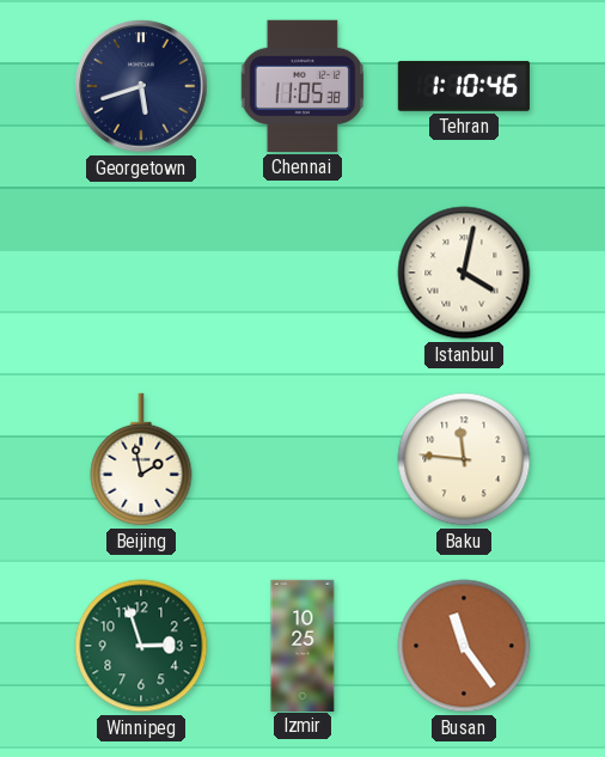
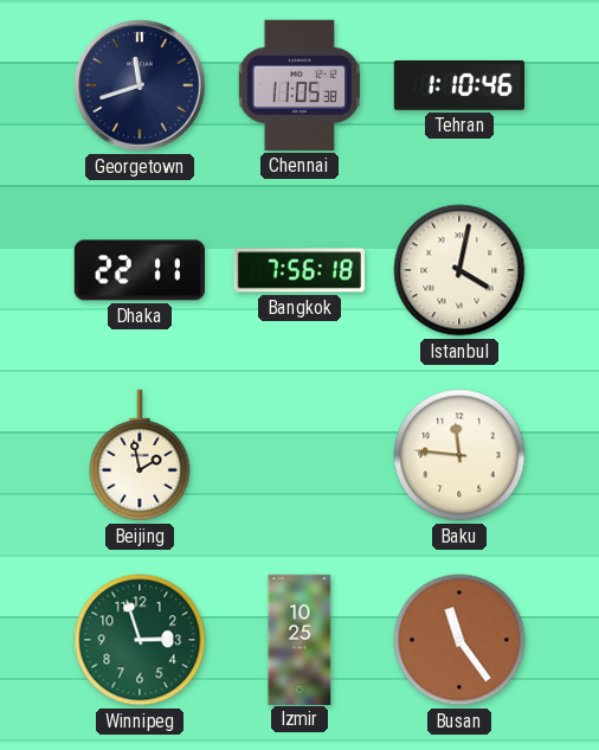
Georgetown: 5:42 -> 11:42 (140, 85)
Dhaka: none -> 22:11 (140, 270)
Bangkok: none -> 7:56 (298, 270)
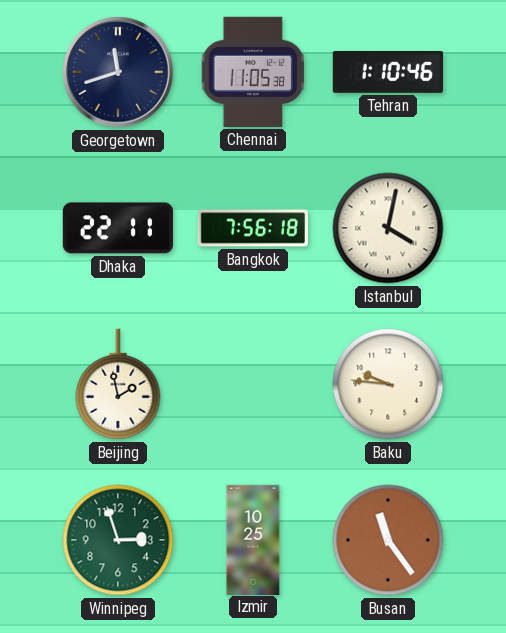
Baku: 11:46 -> 9:46 (388, 384)
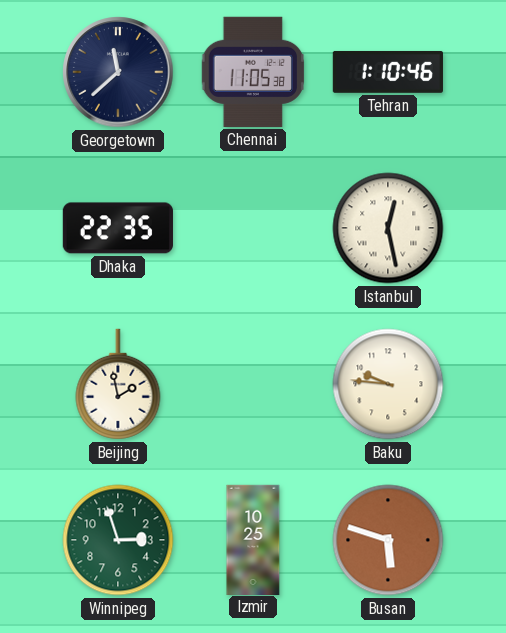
Georgetown: 11:42 -> 11:38 (118, 72)
Dhaka: 22:11 -> 22:35 (118, 228)
Bangkok: 7:56 -> none (252, 228)
Istanbul: 4:02 -> 12:28 (388, 228)
Busan: 11:24 -> 5:48 (388, 540)
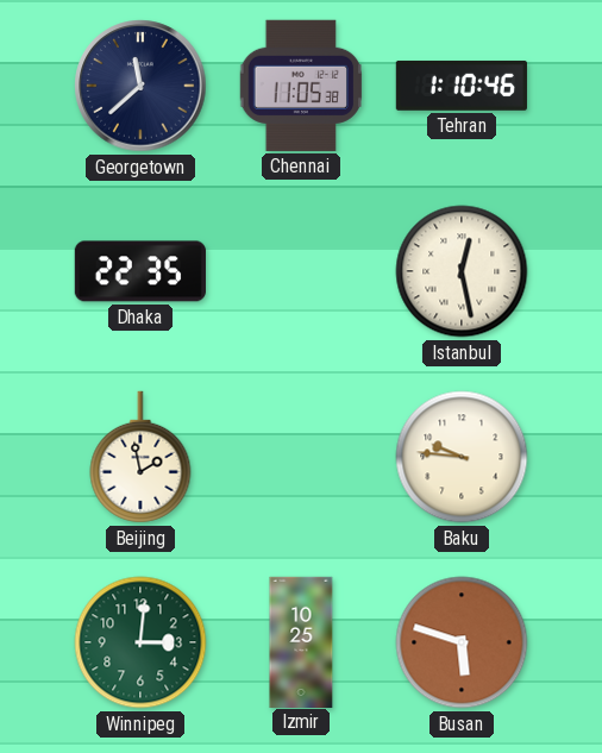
Winnipeg: 2:57 -> 3:01 (140, 642)
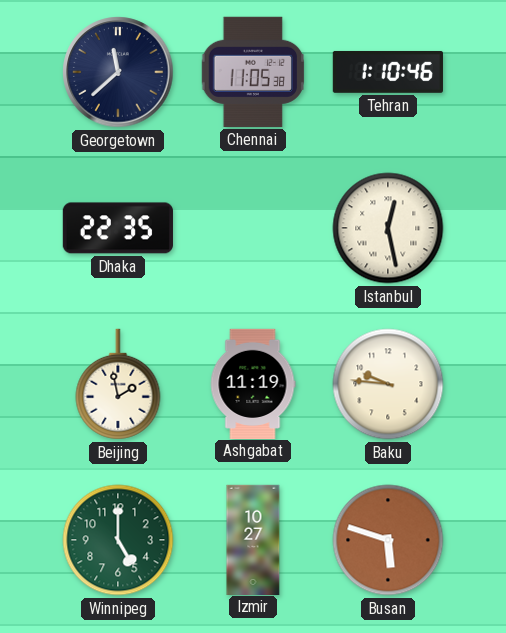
Ashgabat: none -> 11:19 (253, 383)
Winnipeg: 3:01 -> 5:00 (118, 540)
Izmir: 10:25 -> 10:27 (253, 539)
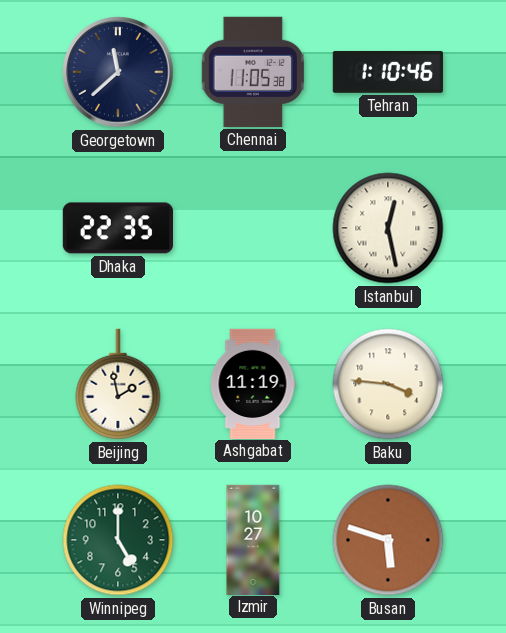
Baku: 9:46 -> 3:46 (388, 384)
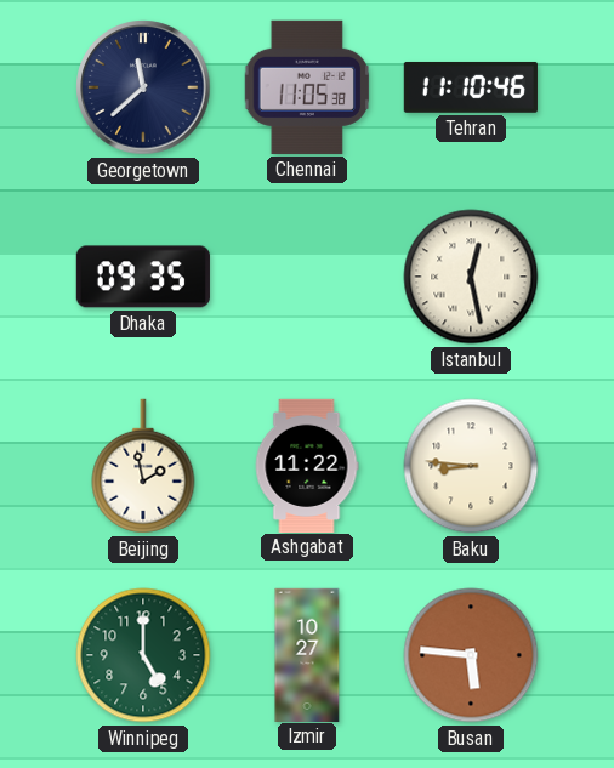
Tehran: 1:10 -> 11:10 (471, 87)
Dhaka: 22:35 -> 09:35 (143, 277)
Ashgabat: 11:19 -> 11:22 (307, 465)
Baku: 3:46 -> 8:46 (471, 466)
Busan: 5:48 -> 5:46 (471, 655)
